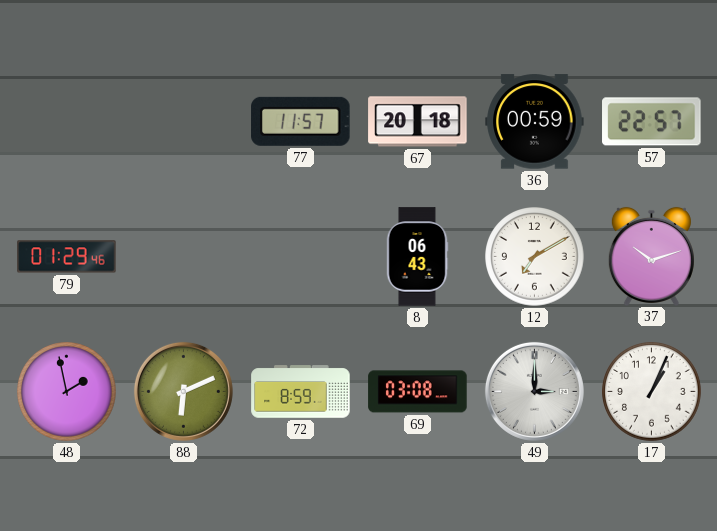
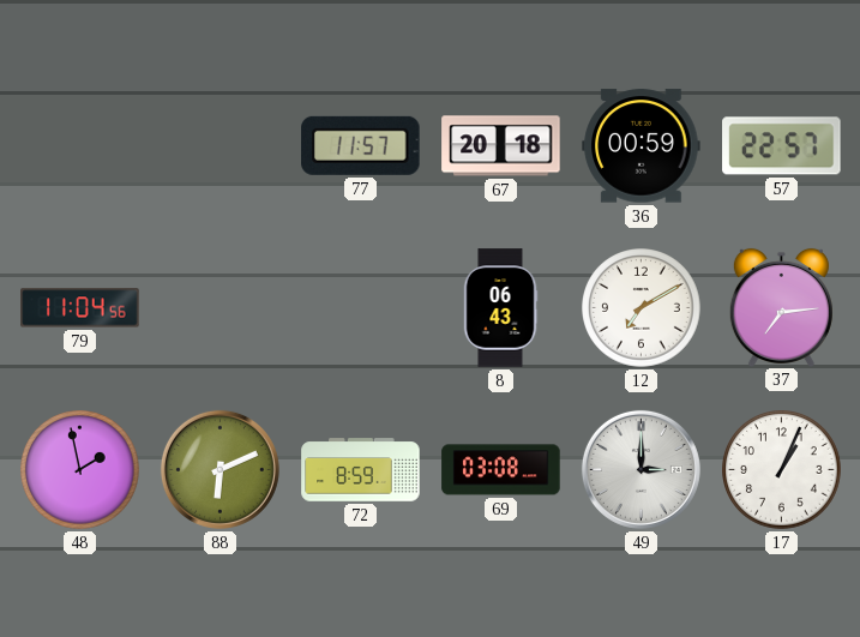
79: 01:29 -> 11:04 (80, 308)
37: 10:12 -> 7:14 (781, 307)
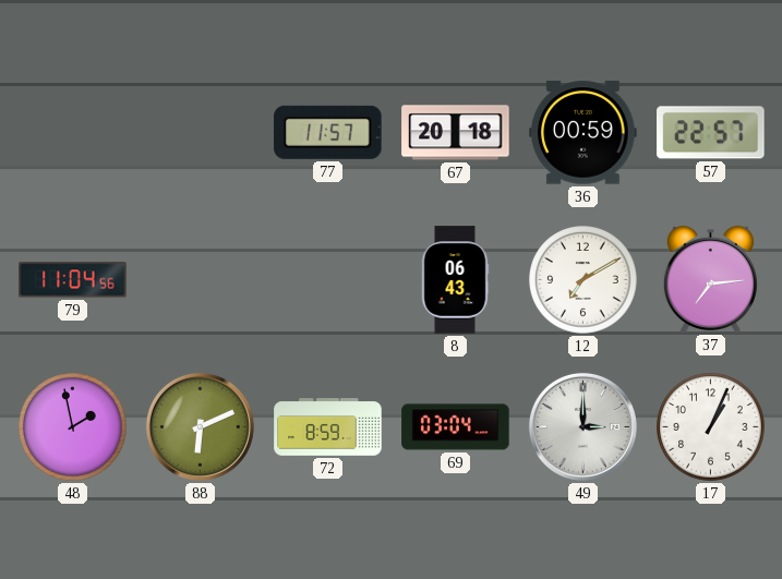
69: 03:08 -> 03:04 (456, 427)
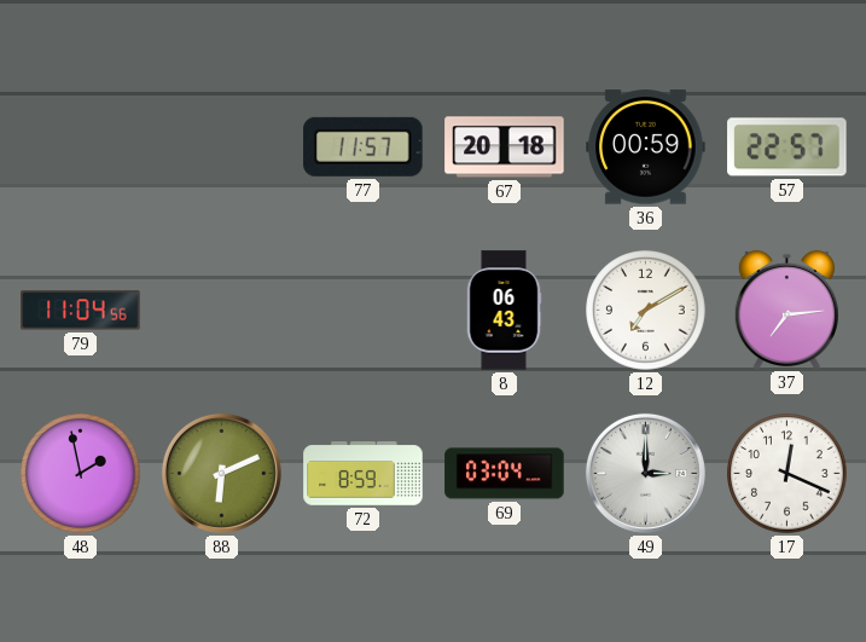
17: 1:04 -> 12:19 (787, 474)
